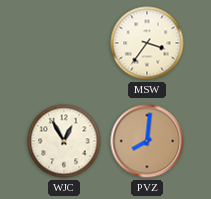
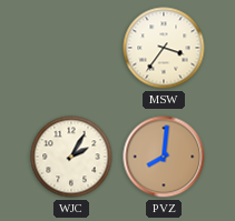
WJC: 12:55 -> 2:05 (71, 157)
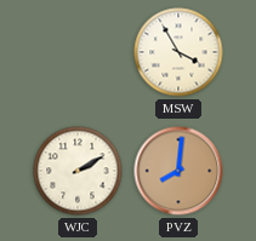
MSW: 3:36 -> 3:55 (178, 52)
WJC: 2:05 -> 2:10 (78, 171)
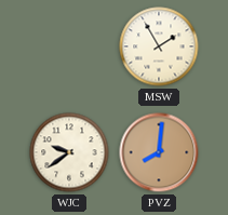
MSW: 3:55 -> 1:55 (159, 46)
WJC: 2:10 -> 9:39 (69, 152)
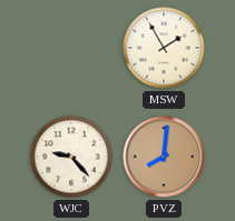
WJC: 9:39 -> 9:23 (71, 157)
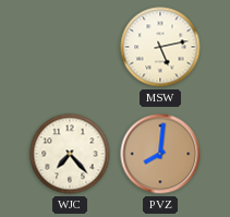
MSW: 1:55 -> 5:13 (160, 47)
WJC: 9:23 -> 7:23 (70, 154)
